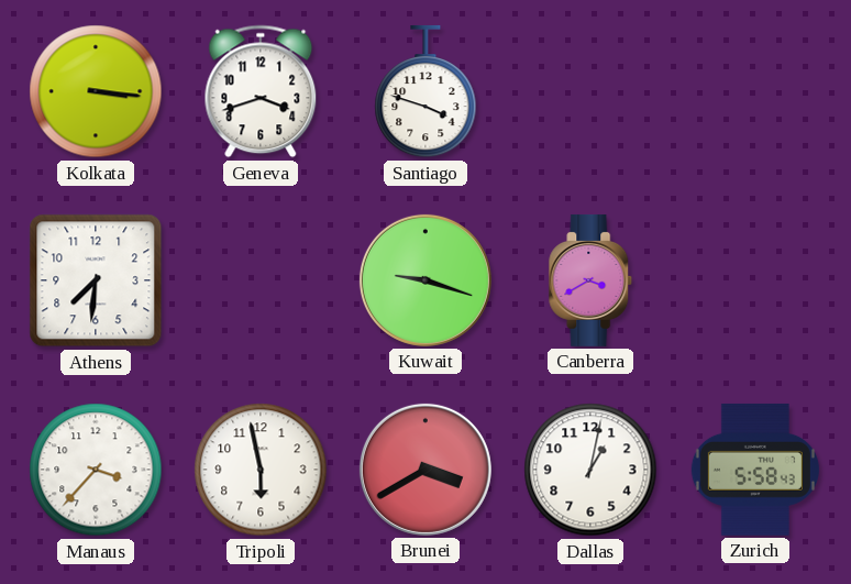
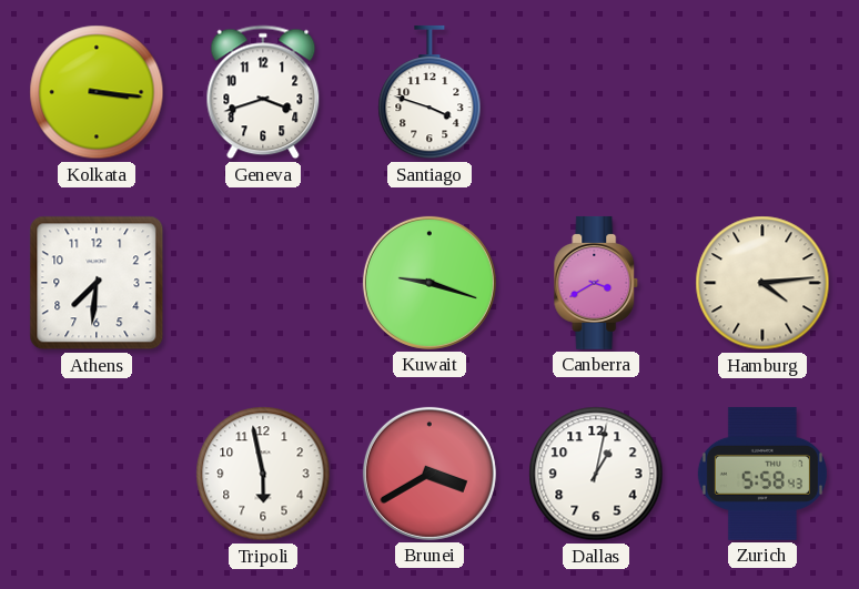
Hamburg: none -> 4:14 (762, 283)
Manaus: 3:37 -> none (96, 470)
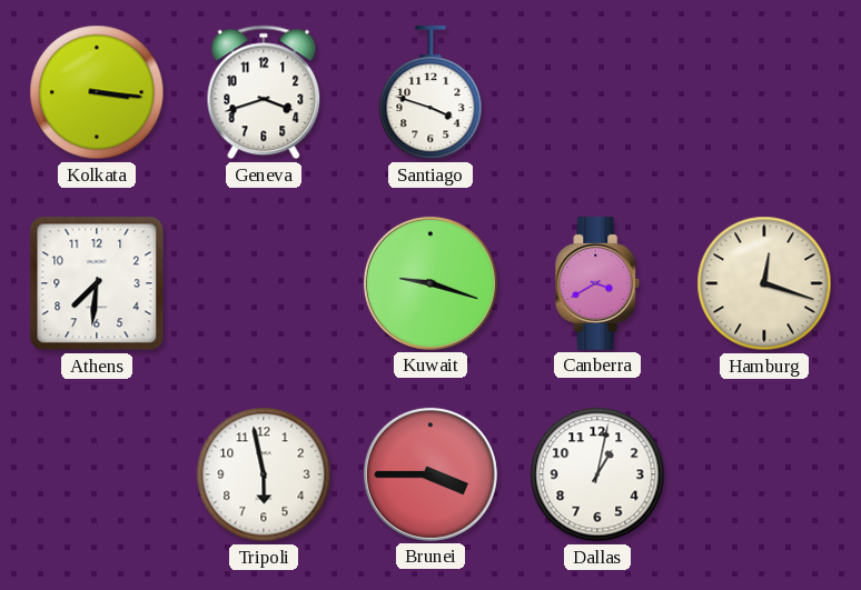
Hamburg: 4:14 -> 12:18 (764, 283)
Brunei: 3:40 -> 3:45 (430, 474)
Zurich: 5:58 -> none (762, 474)
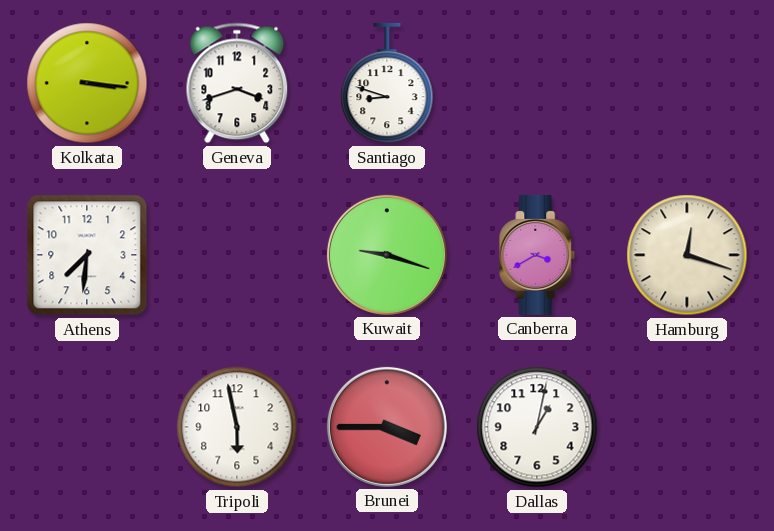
Santiago: 3:48 -> 8:48 (387, 83)
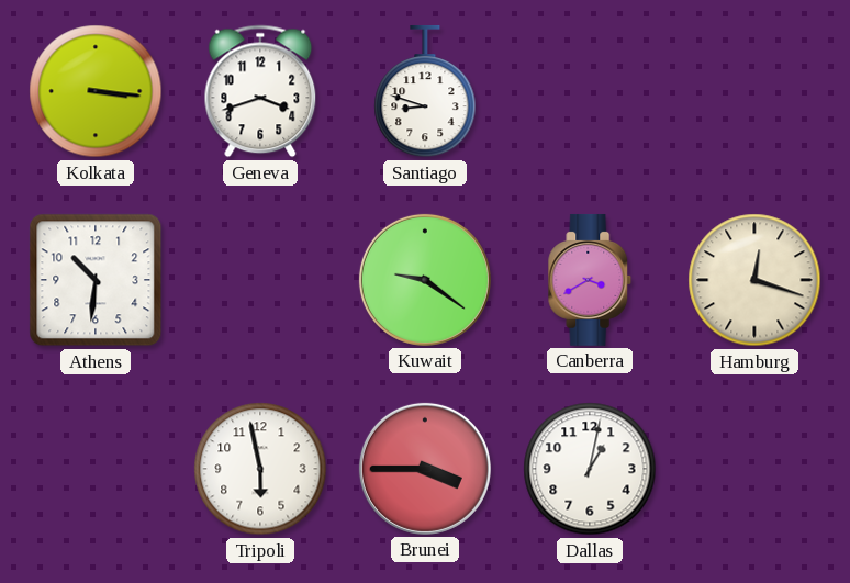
Athens: 7:31 -> 10:31 (96, 280)
Kuwait: 9:18 -> 9:21 (425, 280)
